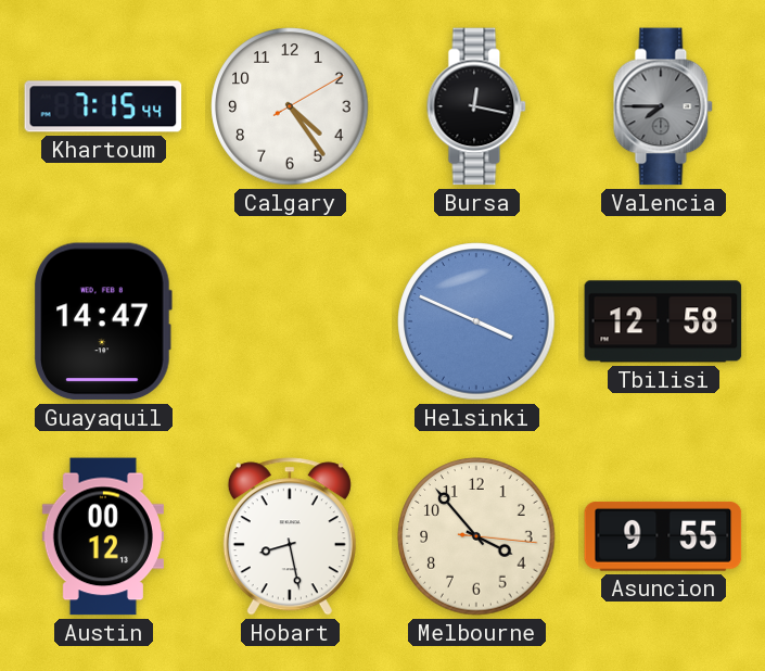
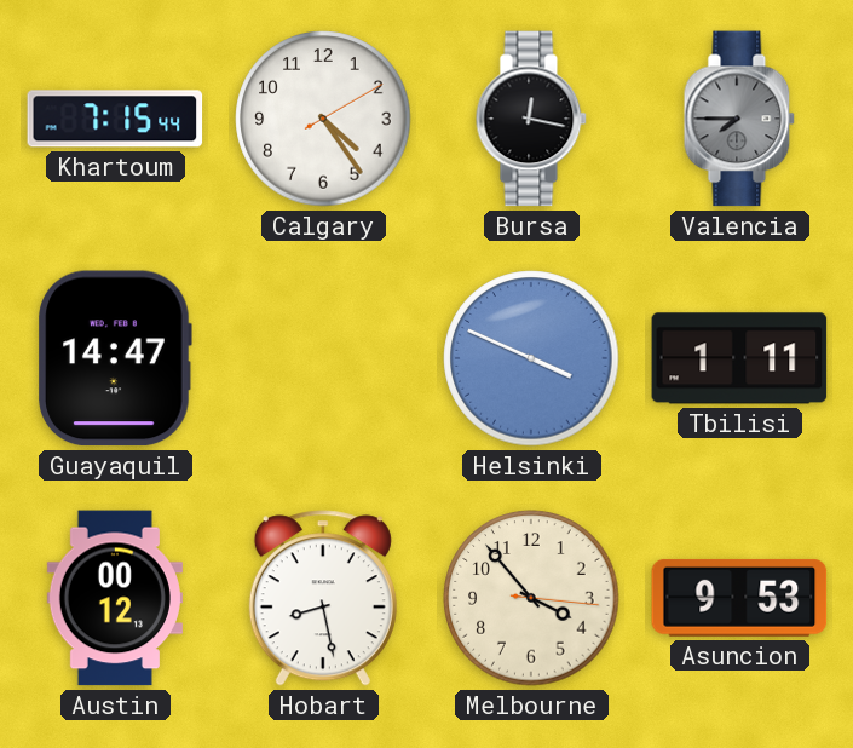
Tbilisi: 12:58 -> 1:11 (739, 358)
Asuncion: 9:55 -> 9:53 (739, 598)
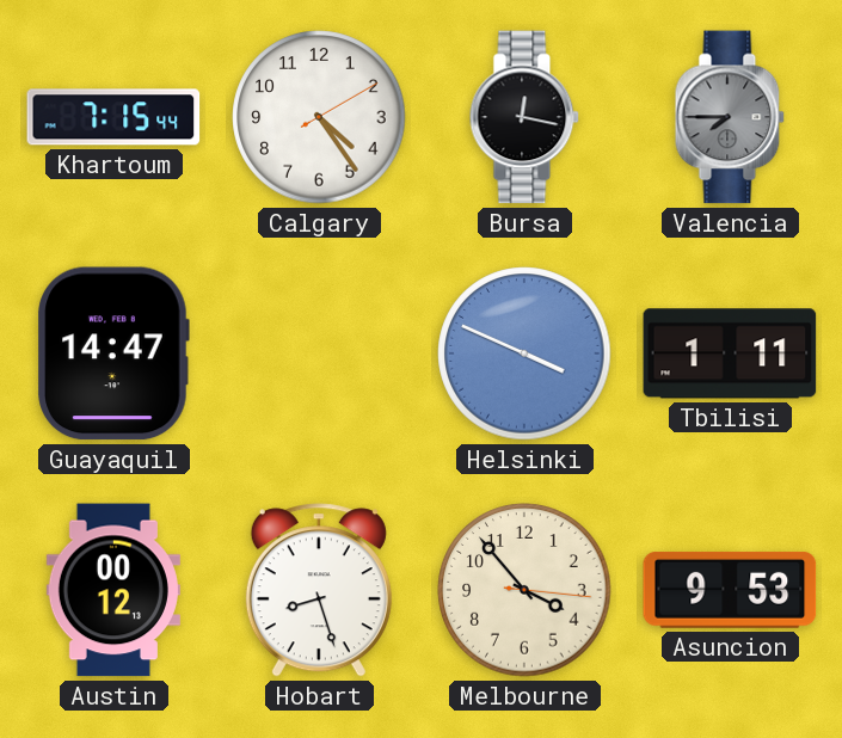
Hobart: 8:28 -> 8:27 (319, 590)
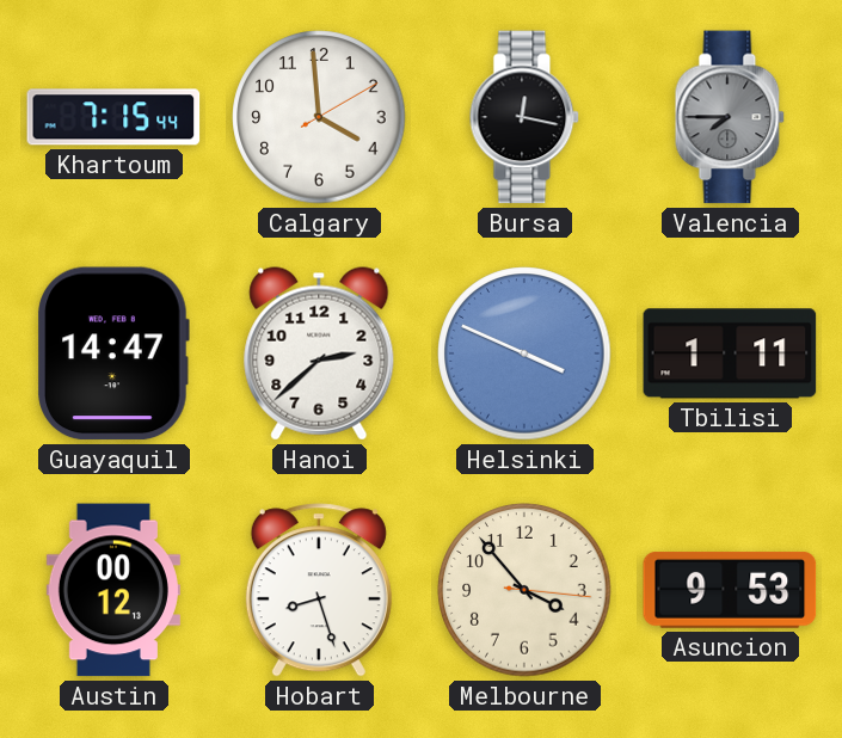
Calgary: 4:24 -> 3:59 (319, 117)
Hanoi: none -> 2:38 (319, 353)
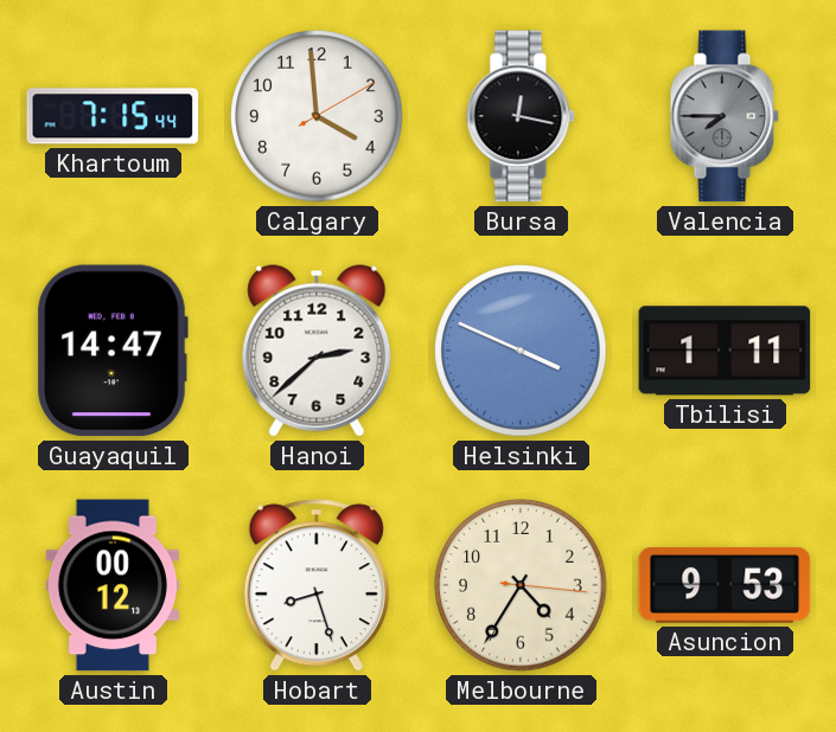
Melbourne: 3:53 -> 4:35 (521, 585)
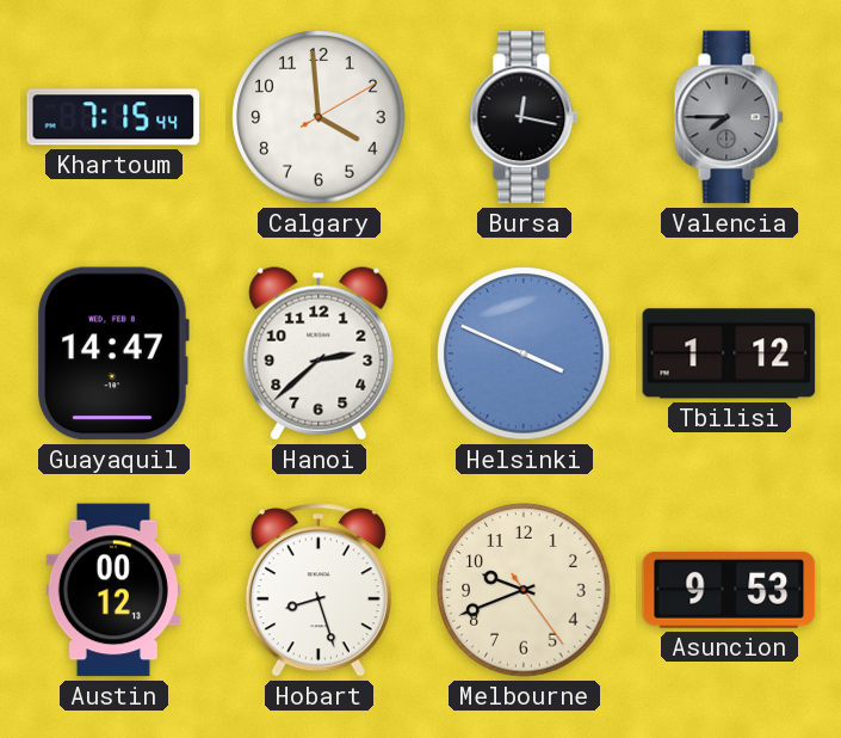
Tbilisi: 1:11 -> 1:12 (729, 353)
Melbourne: 4:35 -> 9:41 (524, 590)
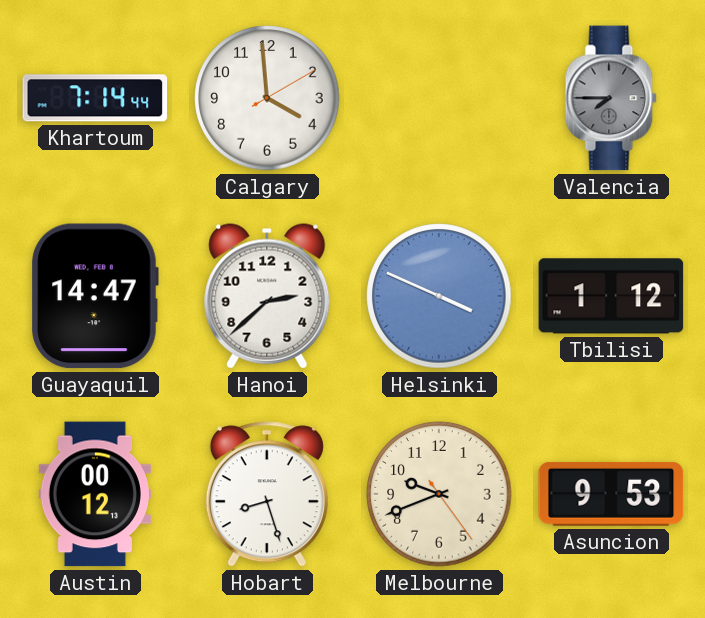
Khartoum: 7:15 -> 7:14 (95, 98)
Bursa: 12:17 -> none (524, 117)
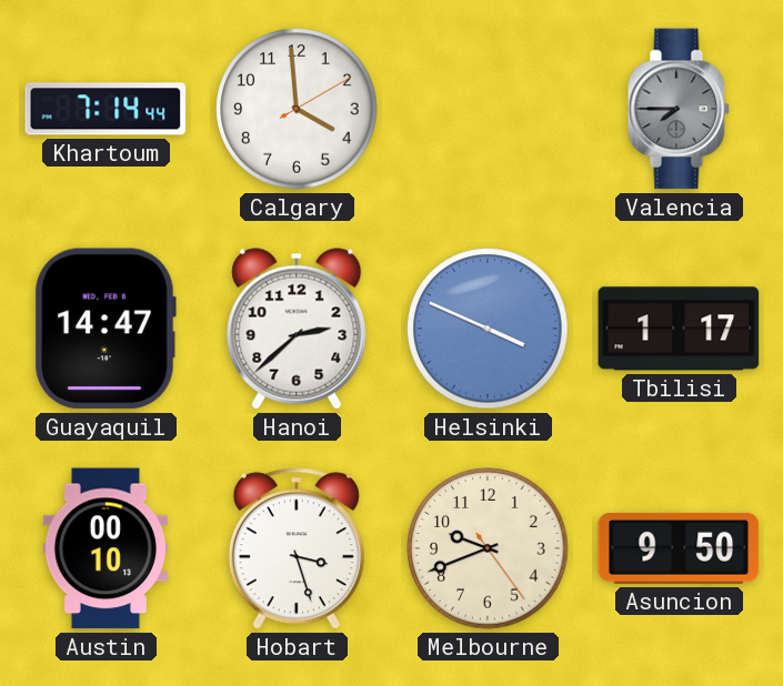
Tbilisi: 1:12 -> 1:17 (679, 329)
Austin: 00:12 -> 00:10 (106, 548)
Hobart: 8:27 -> 3:27 (297, 548)
Asuncion: 9:53 -> 9:50 (679, 548)
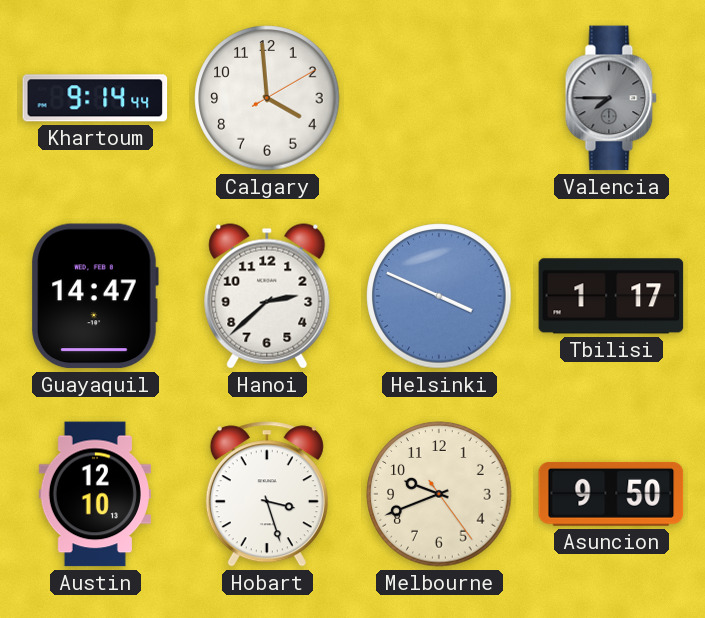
Khartoum: 7:14 -> 9:14 (95, 98)
Austin: 00:10 -> 12:10 (95, 494)
